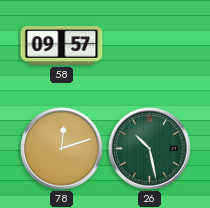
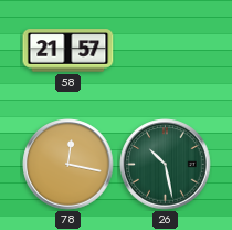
58: 09:57 -> 21:57 (68, 51)
78: 12:12 -> 12:17 (68, 165)
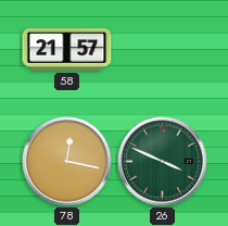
26: 10:28 -> 3:49 (163, 162)
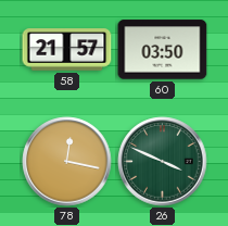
60: none -> 03:50 (163, 50)
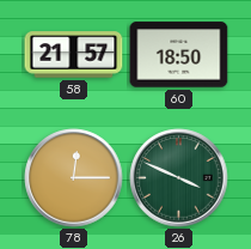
60: 03:50 -> 18:50 (179, 55)
78: 12:17 -> 12:15 (74, 178)
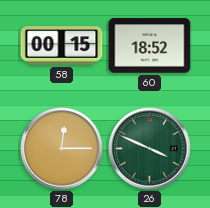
58: 21:57 -> 00:15 (62, 46)
60: 18:50 -> 18:52 (150, 46)
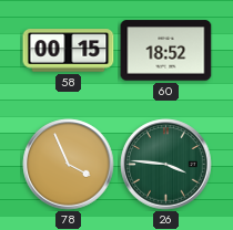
78: 12:15 -> 3:56 (69, 165)
26: 3:49 -> 3:46 (166, 165)
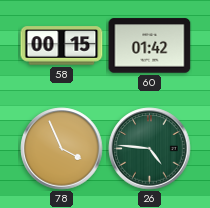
60: 18:52 -> 01:42 (150, 46)
26: 3:46 -> 4:46 (150, 149)
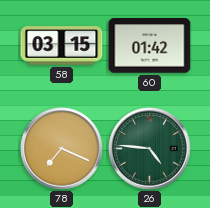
58: 00:15 -> 03:15 (62, 46)
78: 3:56 -> 7:19 (62, 149)
